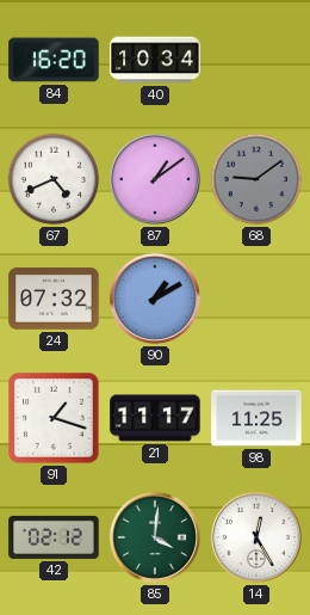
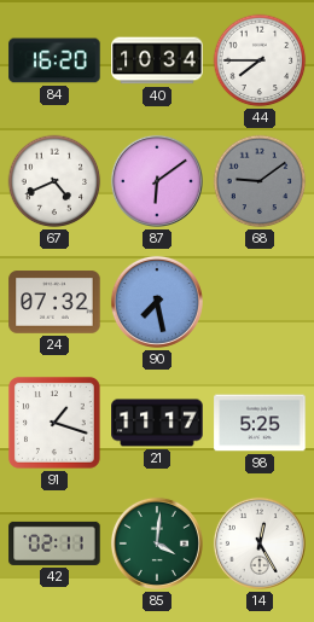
44: none -> 7:45 (260, 60)
87: 1:09 -> 6:09 (157, 181)
90: 1:10 -> 7:28 (157, 302)
98: 11:25 -> 5:25 (260, 423)
42: 02:12 -> 02:11 (54, 543)
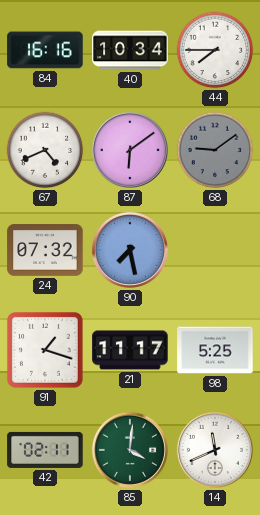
84: 16:20 -> 16:16 (45, 50)
14: 12:25 -> 11:41 (215, 450)
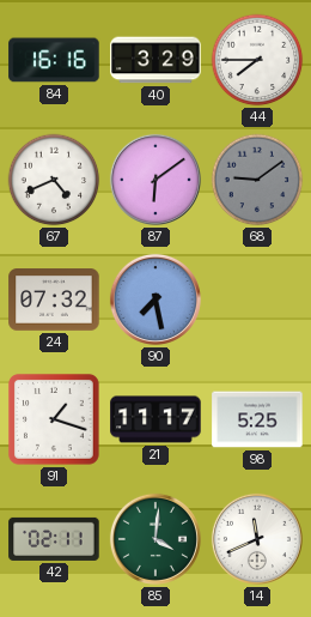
40: 10:34 -> 3:29 (155, 60)
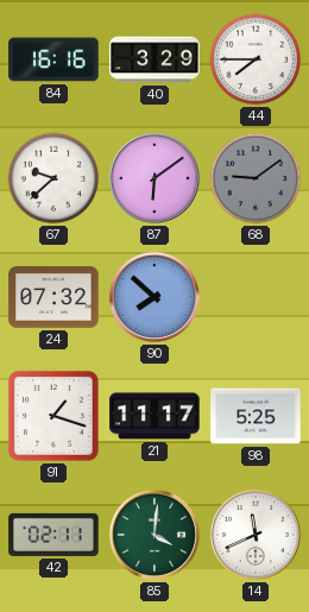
67: 4:41 -> 9:38 (53, 178)
90: 7:28 -> 7:52 (154, 297)
